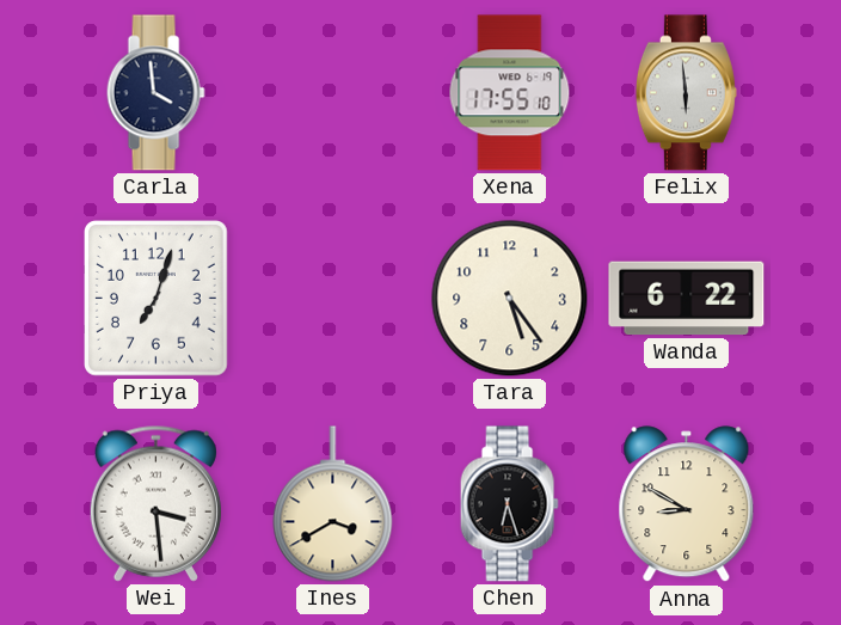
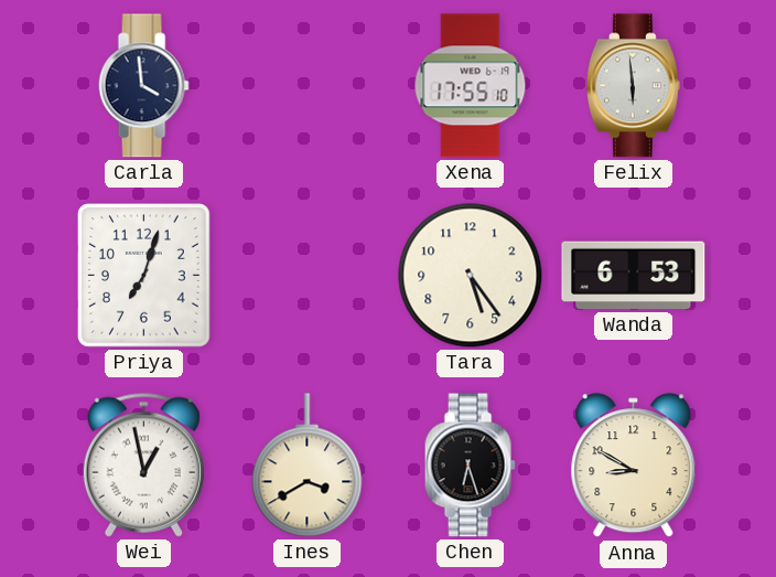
Wanda: 6:22 -> 6:53 (634, 276)
Wei: 3:29 -> 12:58 (143, 464)
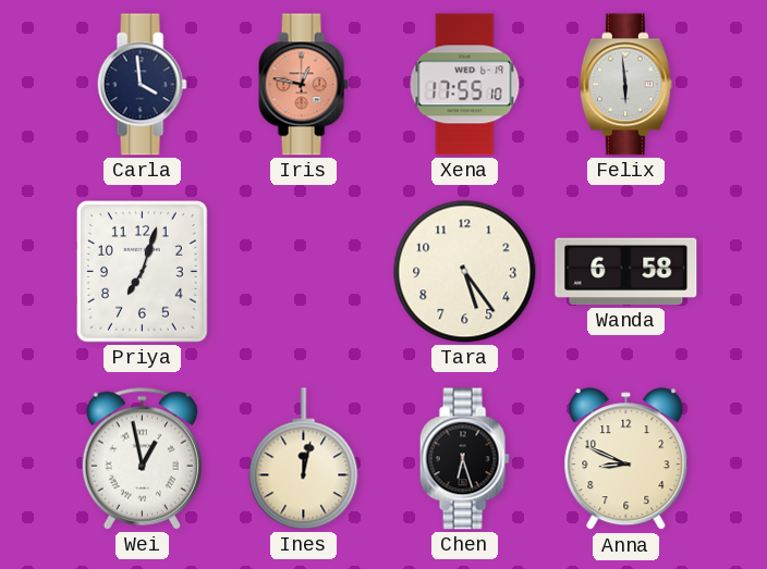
Iris: none -> 12:47 (303, 85)
Wanda: 6:53 -> 6:58 (626, 272)
Ines: 3:40 -> 12:02 (304, 459)
Anna: 8:50 -> 8:49 (626, 459)
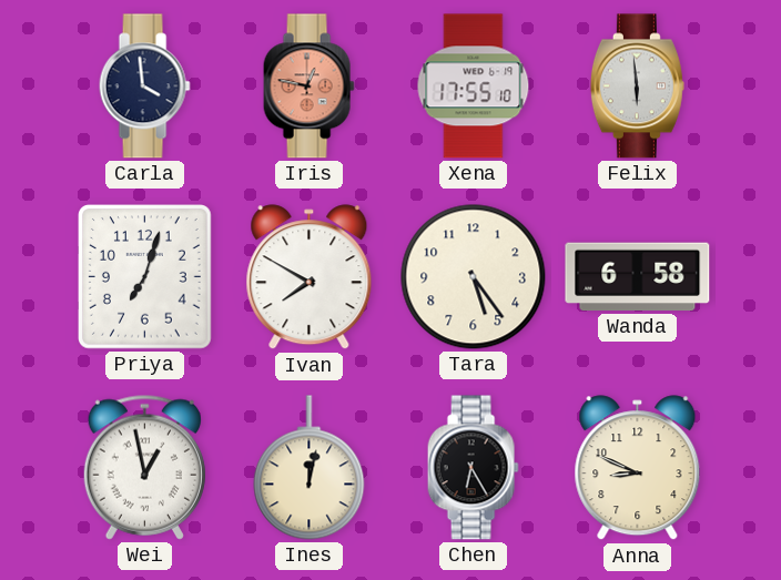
Ivan: none -> 7:50 (310, 277)
Chen: 6:27 -> 6:25 (473, 468)
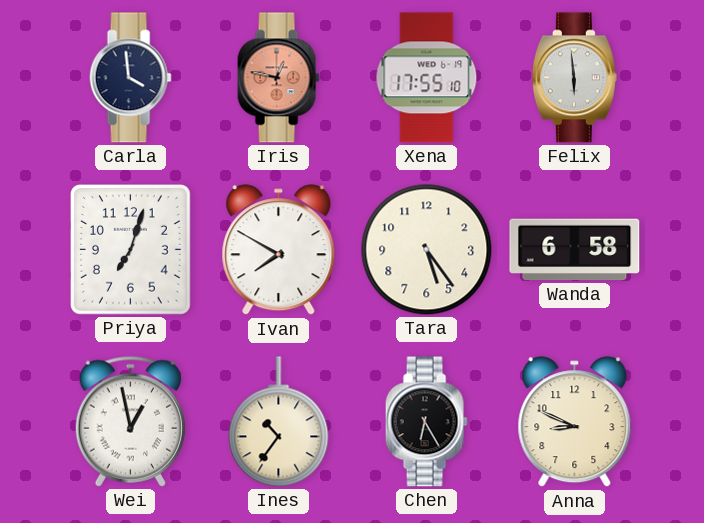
Ines: 12:02 -> 10:36 (279, 422)
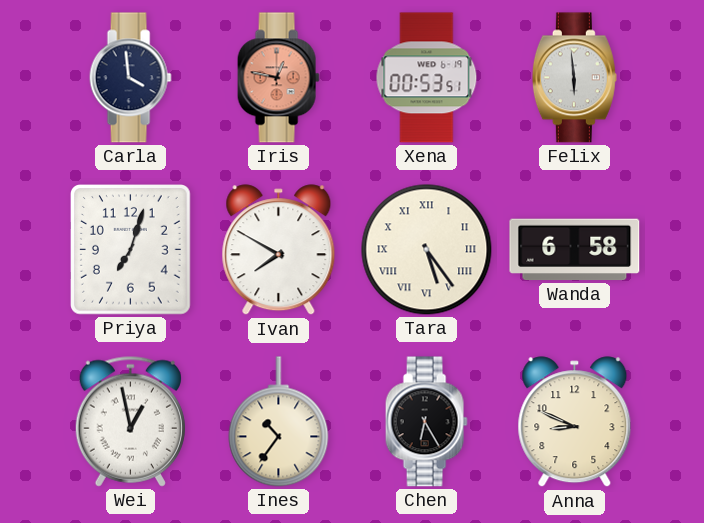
Xena: 17:55 -> 00:53 (427, 78)
Tara numerals: Arabic -> Roman (427, 250)
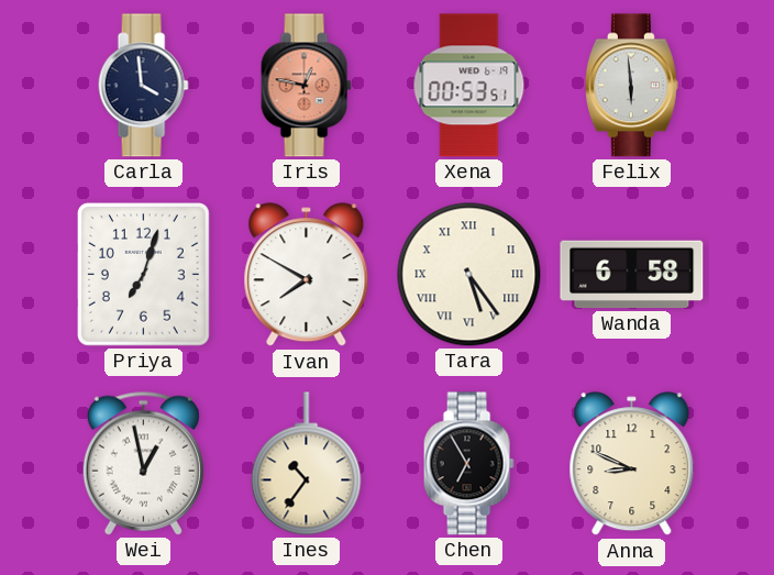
Chen: 6:25 -> 6:55 (468, 464)
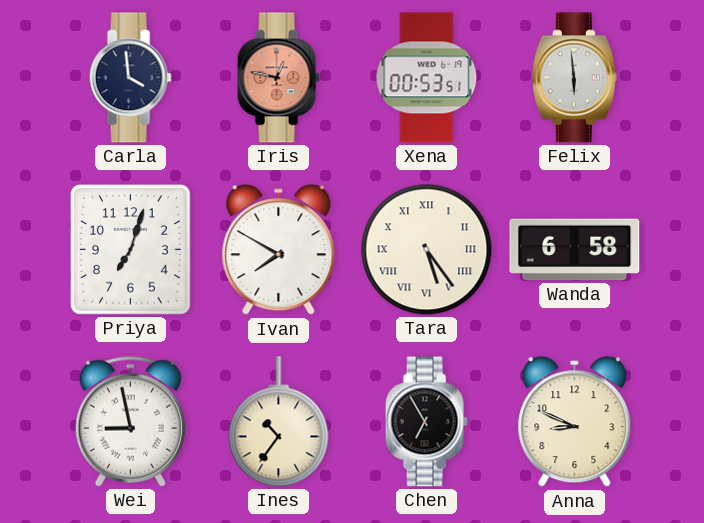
Wei: 12:58 -> 8:58 (130, 421)
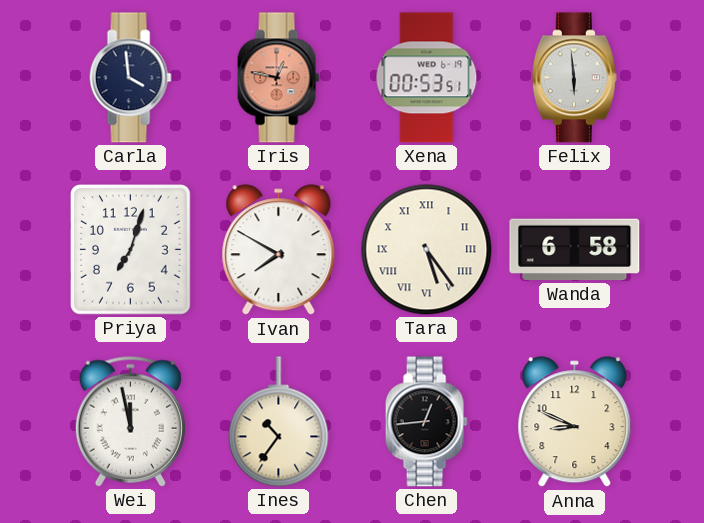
Wei: 8:58 -> 11:58 (130, 421)
Chen: 6:55 -> 12:44 (426, 422)
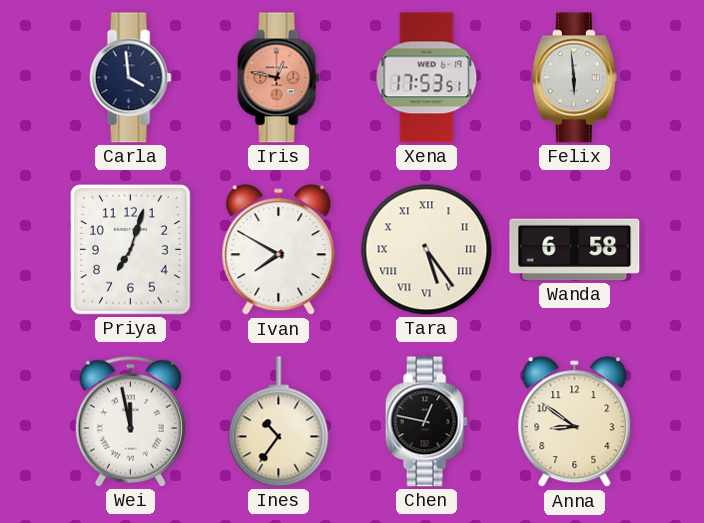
Xena: 00:53 -> 17:53 (427, 78)
Chen: 12:44 -> 12:47 (426, 422)
Anna: 8:49 -> 8:51 (575, 422)
